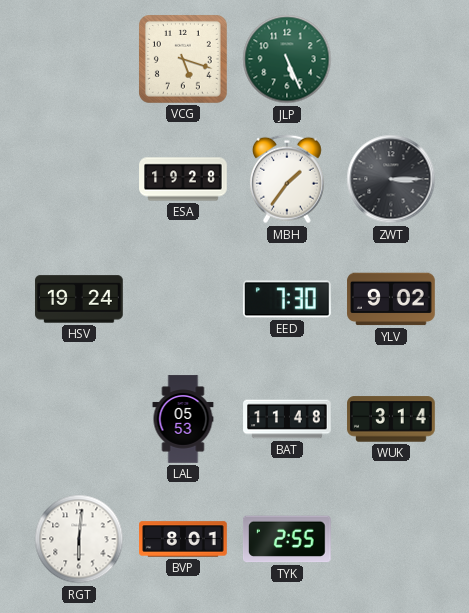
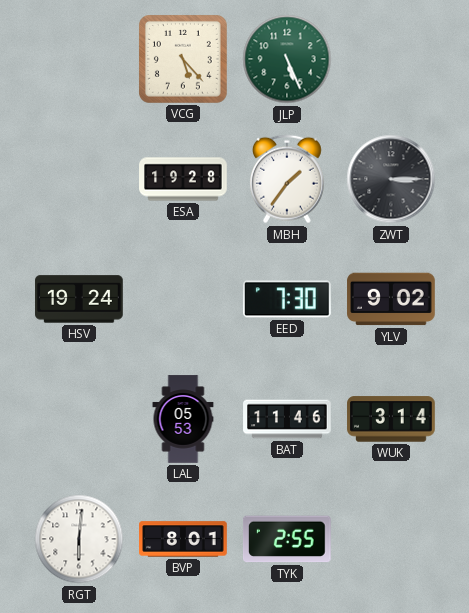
VCG: 5:18 -> 5:23 (183, 59)
BAT: 11:48 -> 11:46 (287, 419)
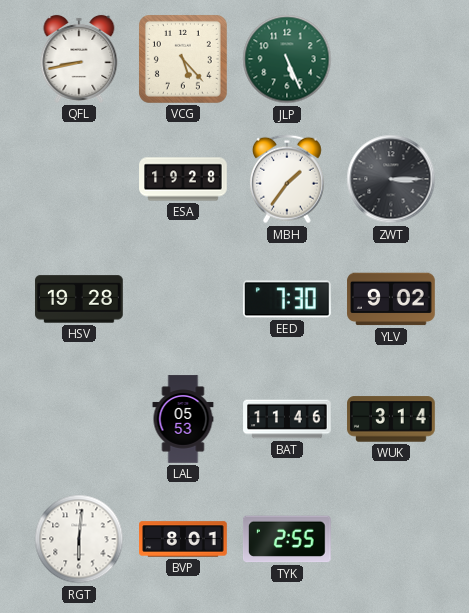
QFL: none -> 8:43 (79, 59)
HSV: 19:24 -> 19:28 (79, 299)
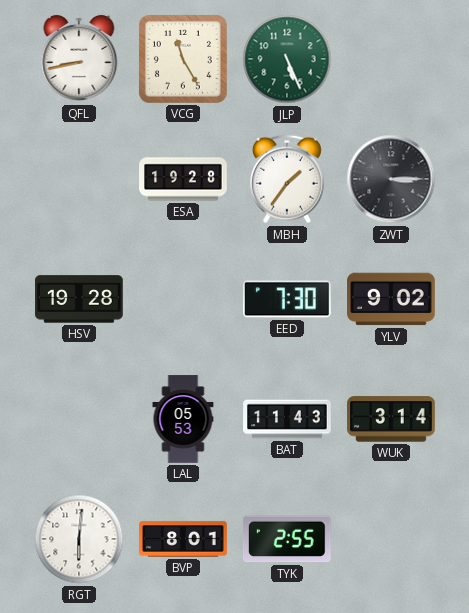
VCG: 5:23 -> 11:25 (183, 59)
BAT: 11:46 -> 11:43 (287, 419)
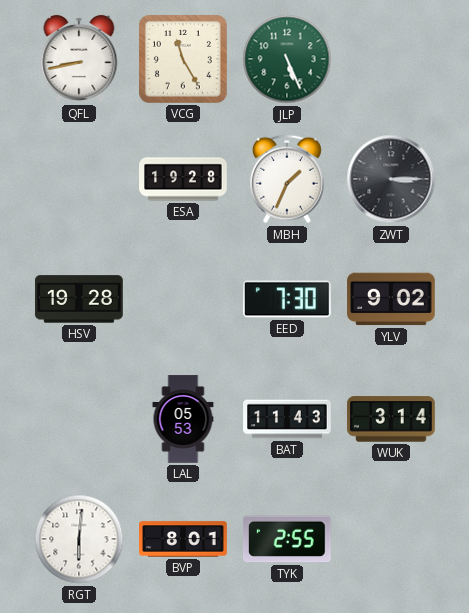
MBH: 1:36 -> 1:34 (287, 179)
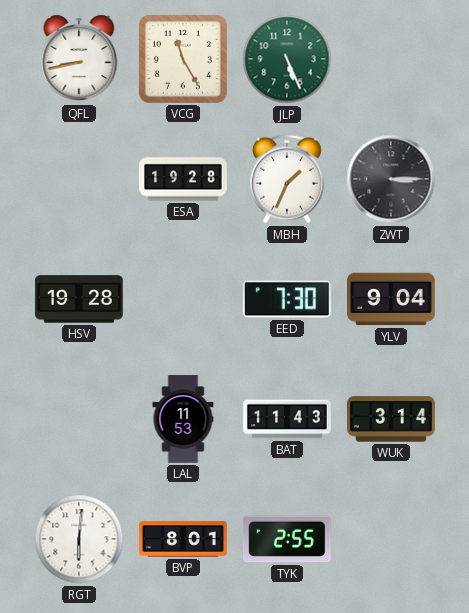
YLV: 9:02 -> 9:04 (391, 299)
LAL: 05:53 -> 11:53 (183, 419)
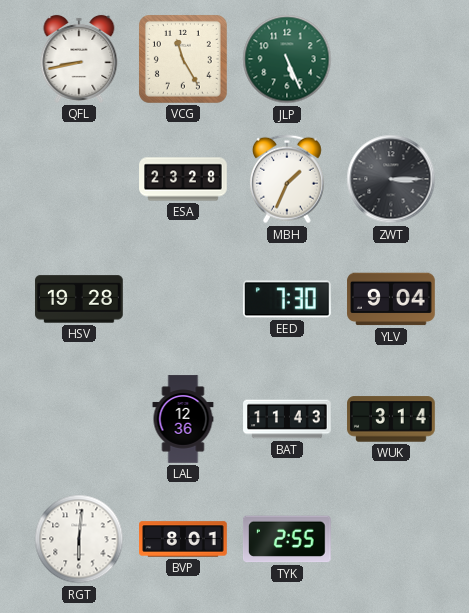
ESA: 19:28 -> 23:28 (183, 179)
LAL: 11:53 -> 12:36 (183, 419)
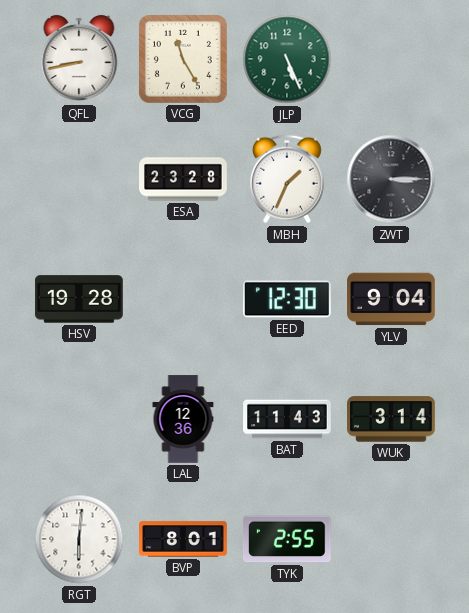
EED: 7:30 -> 12:30 (287, 299)
